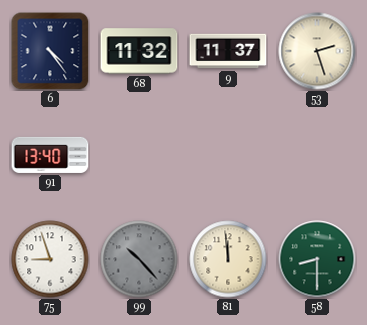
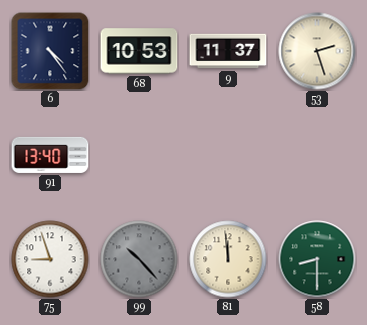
68: 11:32 -> 10:53 (139, 51)
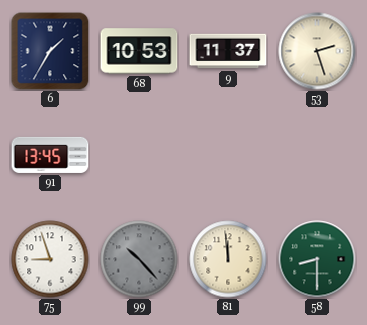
6: 4:24 -> 1:35 (50, 51)
91: 13:40 -> 13:45 (50, 155)
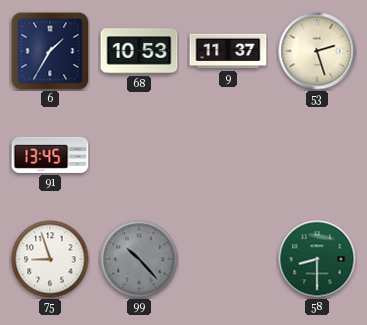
81: 11:59 -> none (228, 259)
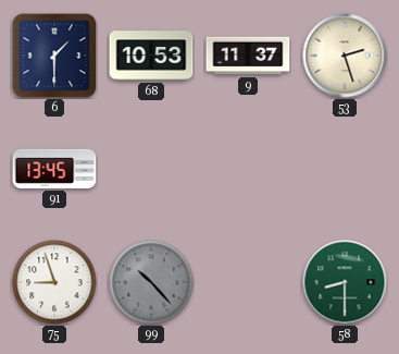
6: 1:35 -> 1:30 (54, 56)
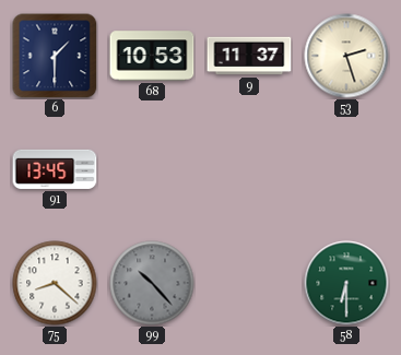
75: 8:57 -> 8:22 (55, 283)
58: 8:30 -> 6:30 (346, 283)
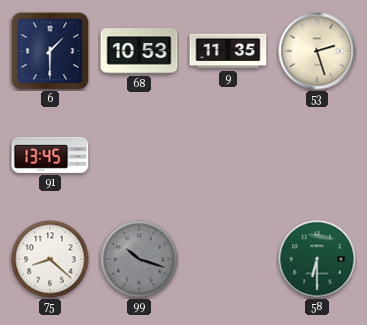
9: 11:37 -> 11:35 (228, 51)
99: 10:23 -> 10:18 (139, 259)
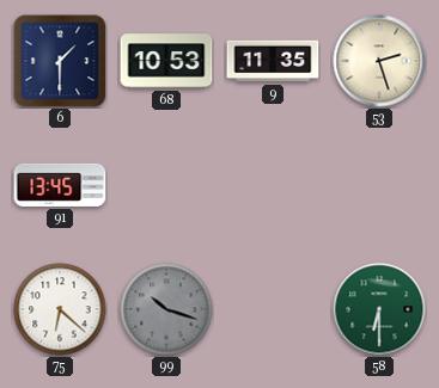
75: 8:22 -> 6:22 (60, 309)
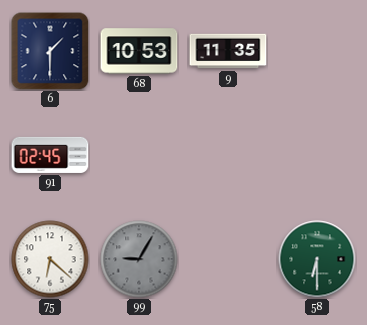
53: 2:27 -> none (379, 61)
91: 13:45 -> 02:45 (50, 155)
99: 10:18 -> 9:05 (139, 259)
